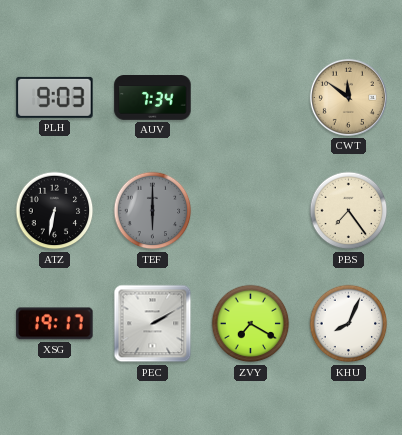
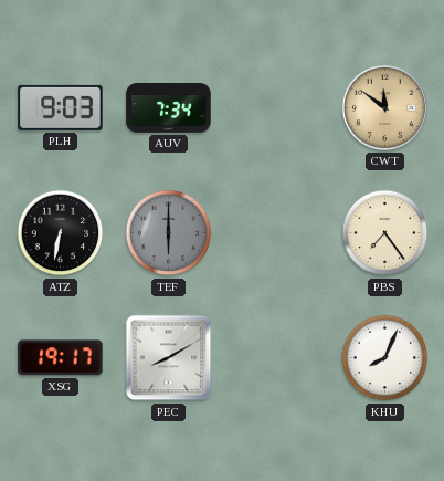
PEC: 2:10 -> 8:10 (169, 358)
ZVY: 7:20 -> none (251, 324)
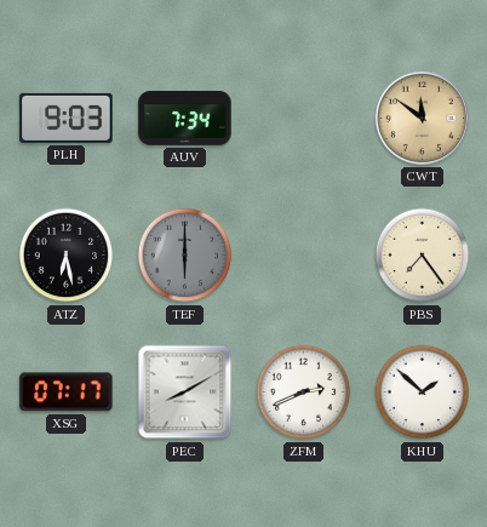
ATZ: 6:32 -> 6:28 (67, 256)
XSG: 19:17 -> 07:17 (67, 393)
ZFM: none -> 2:41 (304, 393)
KHU: 8:04 -> 1:52 (423, 393)
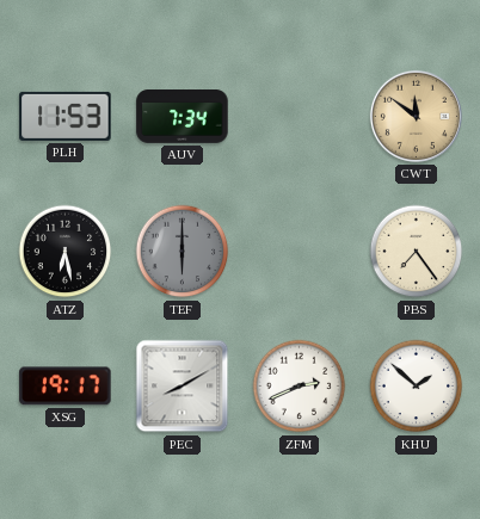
PLH: 9:03 -> 11:53 (66, 116)
XSG: 07:17 -> 19:17 (66, 387)
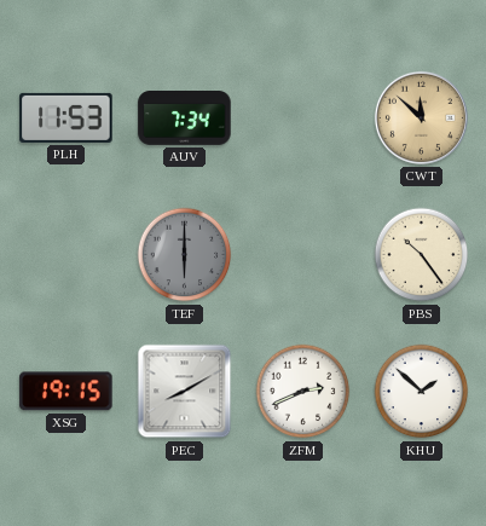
CWT: 11:51 -> 11:52 (421, 117)
ATZ: 6:28 -> none (66, 252)
PBS: 7:24 -> 10:24 (422, 255)
XSG: 19:17 -> 19:15 (66, 392)
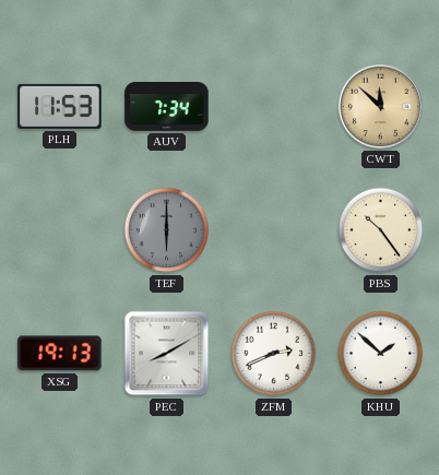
XSG: 19:15 -> 19:13 (60, 354)
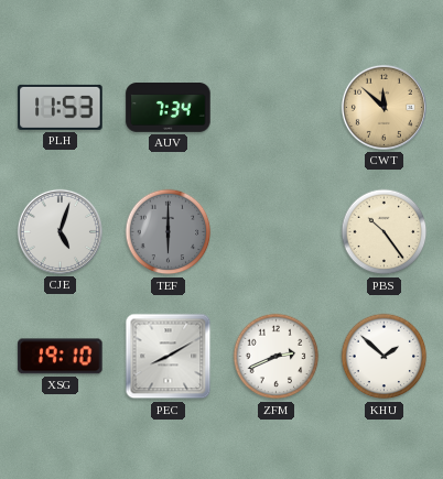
CJE: none -> 5:03 (60, 231)
XSG: 19:13 -> 19:10 (61, 357)
